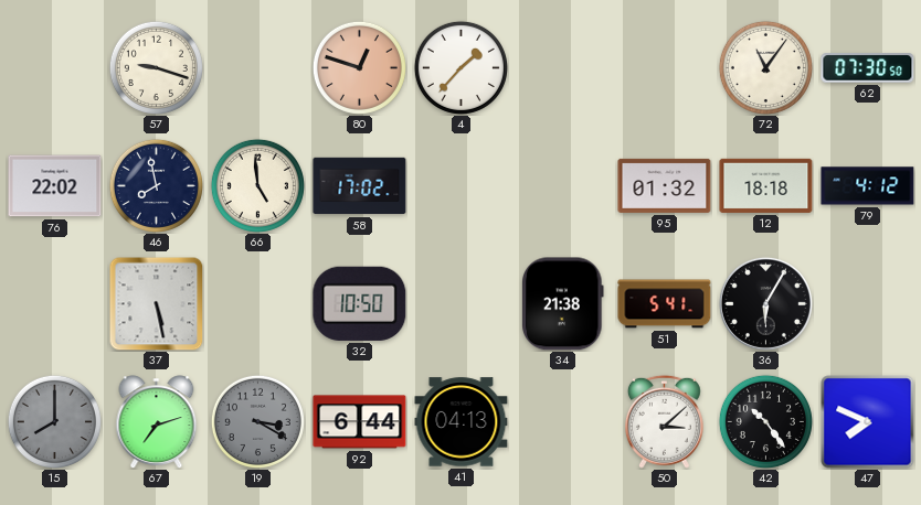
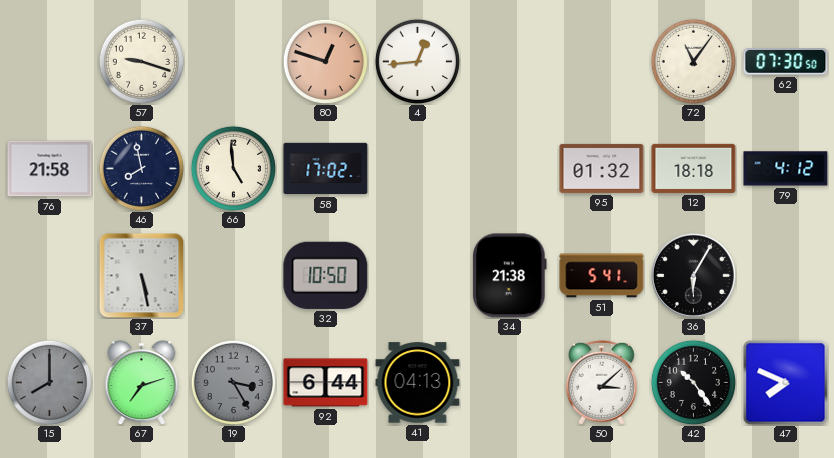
4: 1:37 -> 12:44 (417, 61)
76: 22:02 -> 21:58 (50, 169)
19: 3:20 -> 3:25 (233, 382)
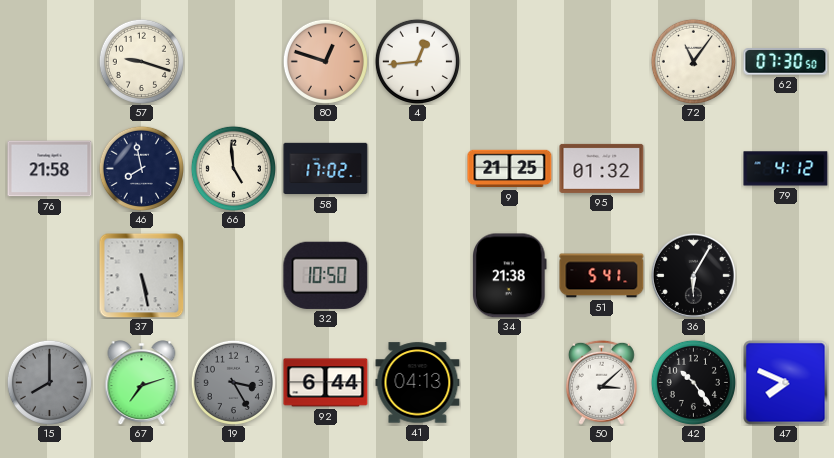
9: none -> 21:25 (510, 169)
12: 18:18 -> none (694, 168)
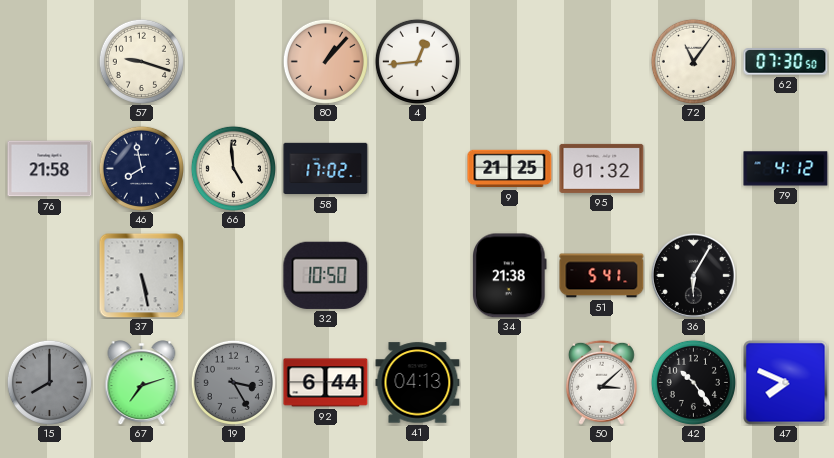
80: 12:48 -> 1:07 (325, 61)
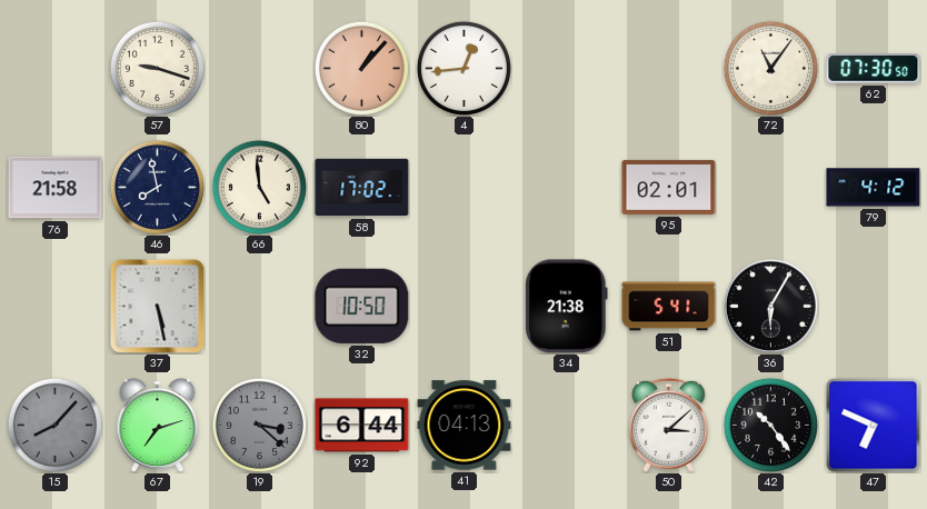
9: 21:25 -> none (510, 169)
95: 01:32 -> 02:01 (669, 187)
15: 8:00 -> 8:07 (54, 425)
19: 3:25 -> 3:22 (259, 425)
47: 7:49 -> 6:49 (874, 426)
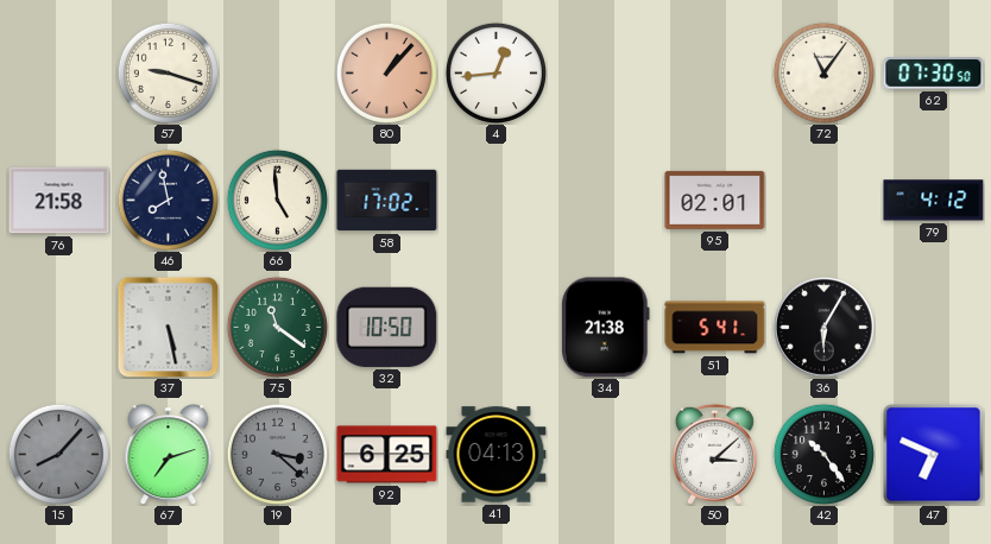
75: none -> 11:21 (277, 327)
92: 6:44 -> 6:25 (387, 455)
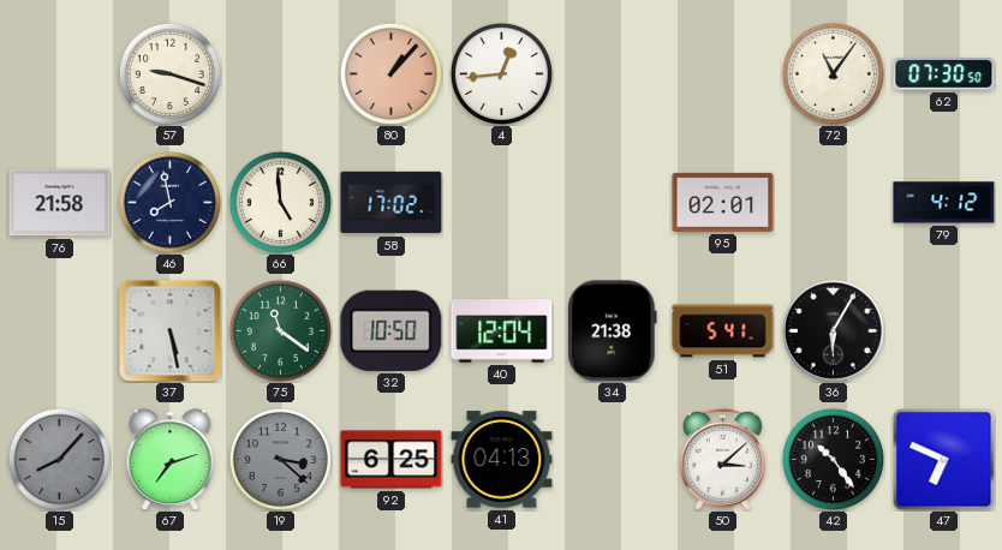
40: none -> 12:04 (502, 331)
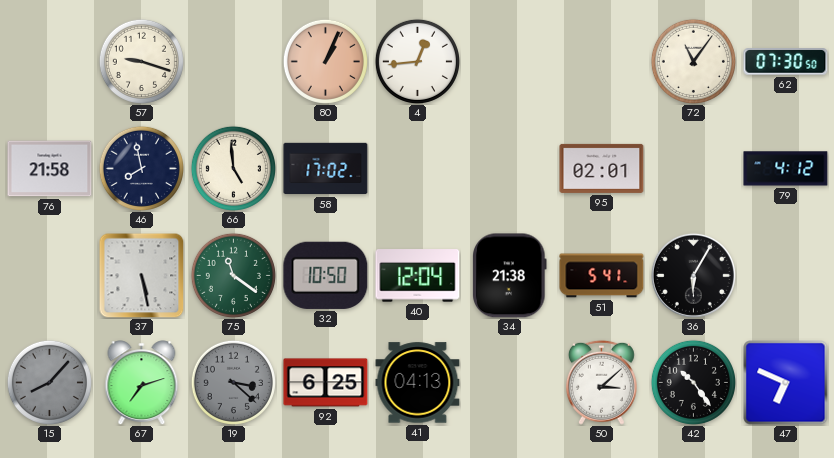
80: 1:07 -> 1:04 (325, 61)
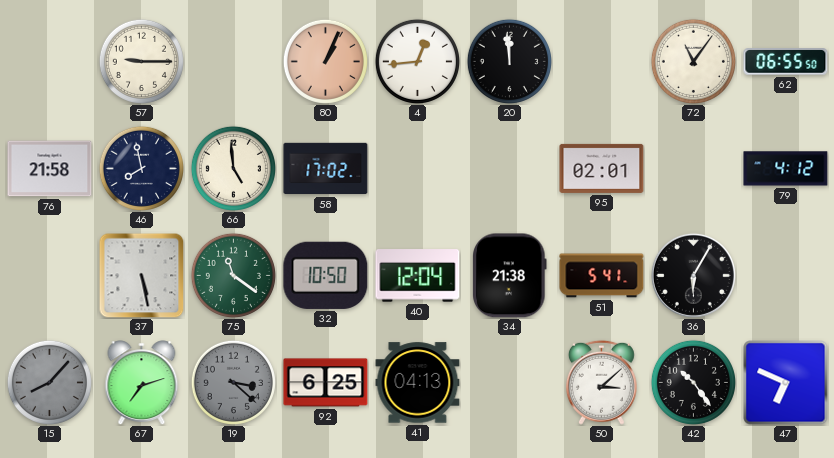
57: 9:18 -> 9:15 (141, 61)
20: none -> 11:59 (509, 61)
62: 07:30 -> 06:55 (786, 62)
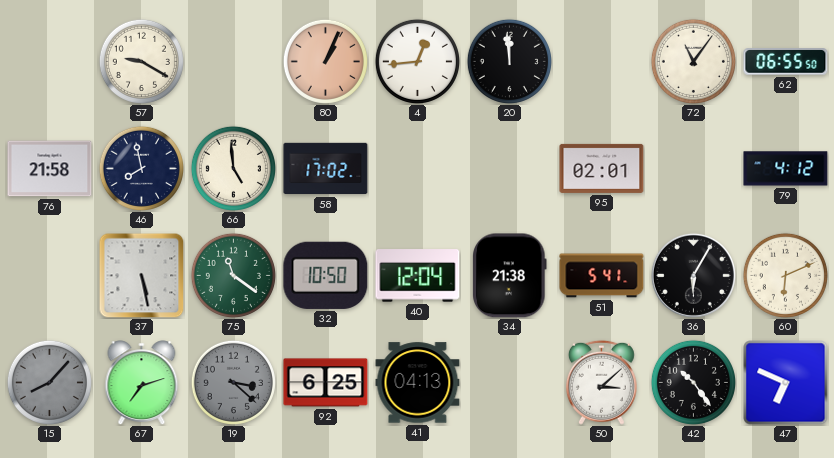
57: 9:15 -> 9:20 (141, 61)
60: none -> 6:11 (785, 275)
